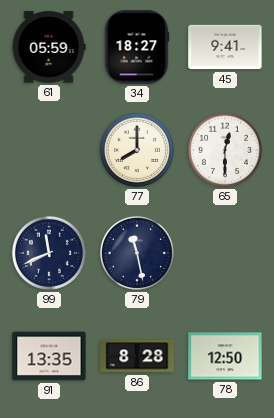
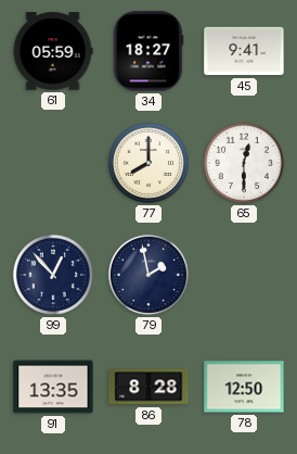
99: 11:41 -> 12:53 (53, 275)
79: 11:28 -> 1:58 (148, 275)
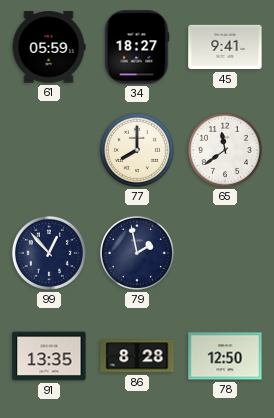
65: 12:30 -> 11:39 (225, 150)
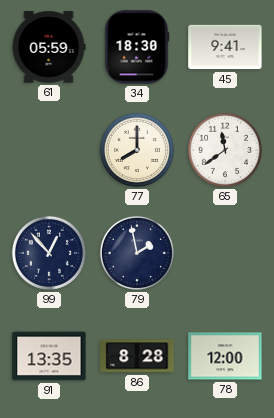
34: 18:27 -> 18:30 (137, 47)
78: 12:50 -> 12:00 (225, 356)
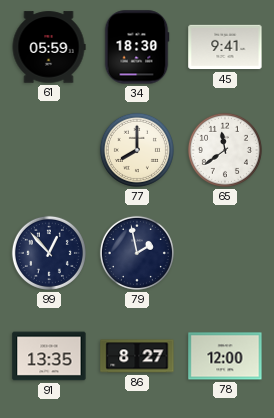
86: 8:28 -> 8:27 (137, 356)
